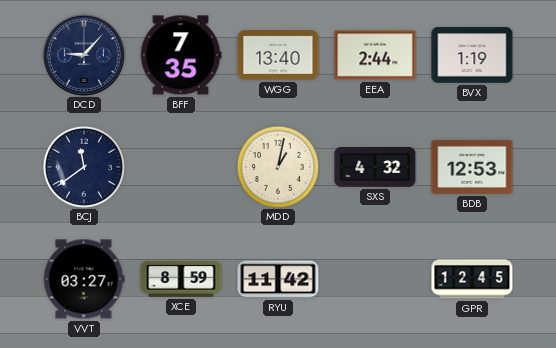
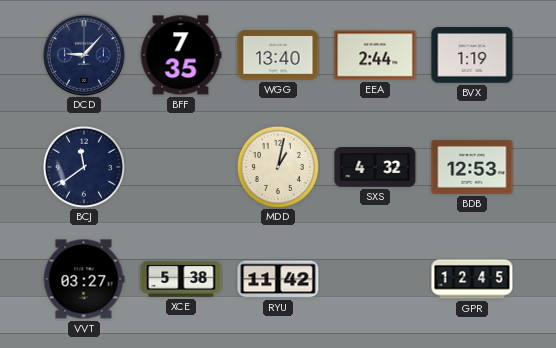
XCE: 8:59 -> 5:38 (181, 279)
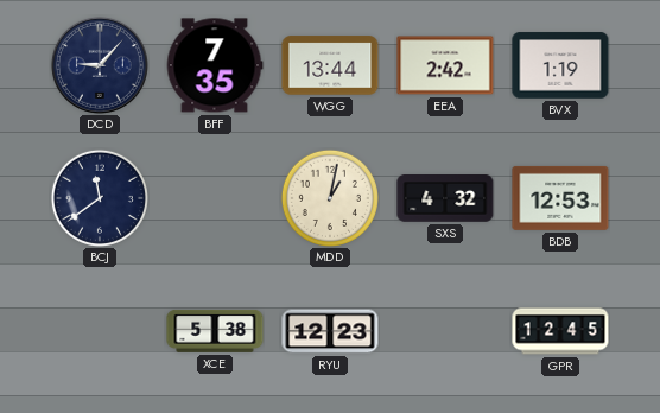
WGG: 13:40 -> 13:44 (330, 65)
EEA: 2:44 -> 2:42 (445, 65)
VVT: 03:27 -> none (84, 279)
RYU: 11:42 -> 12:23 (330, 331)
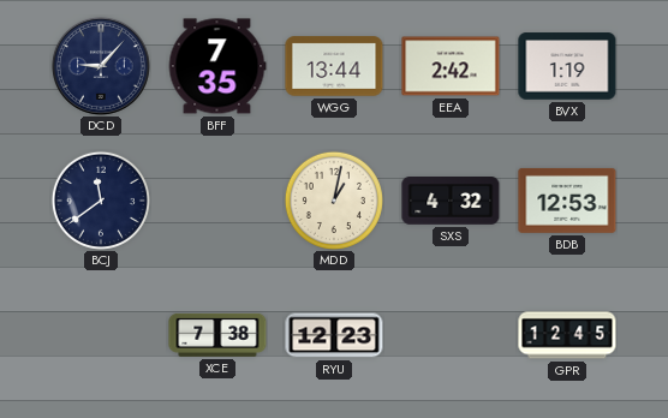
XCE: 5:38 -> 7:38 (217, 335)
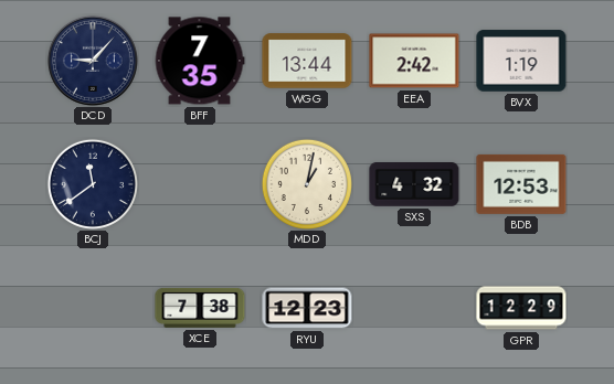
GPR: 12:45 -> 12:29 (521, 308)
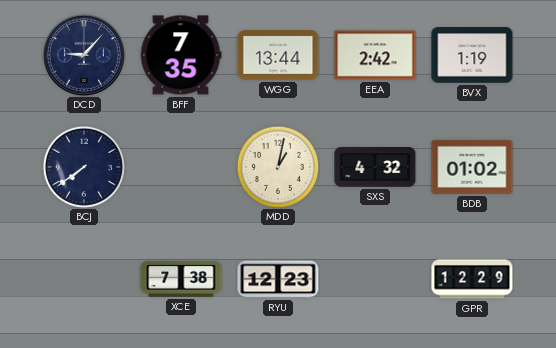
BCJ: 11:39 -> 7:39 (84, 167)
BDB: 12:53 -> 01:02 (472, 167)
